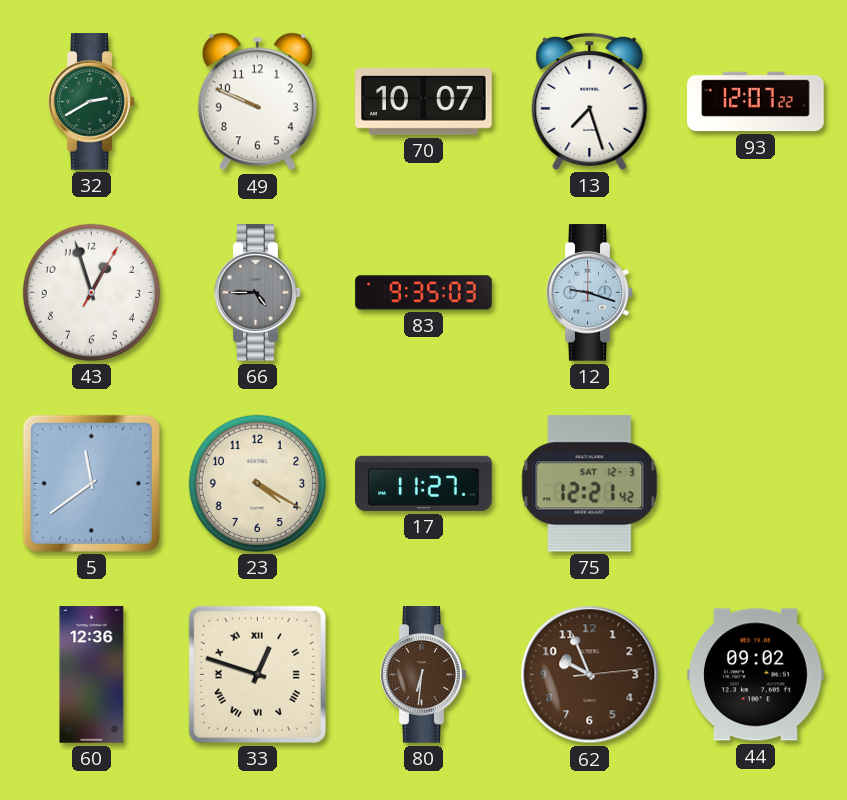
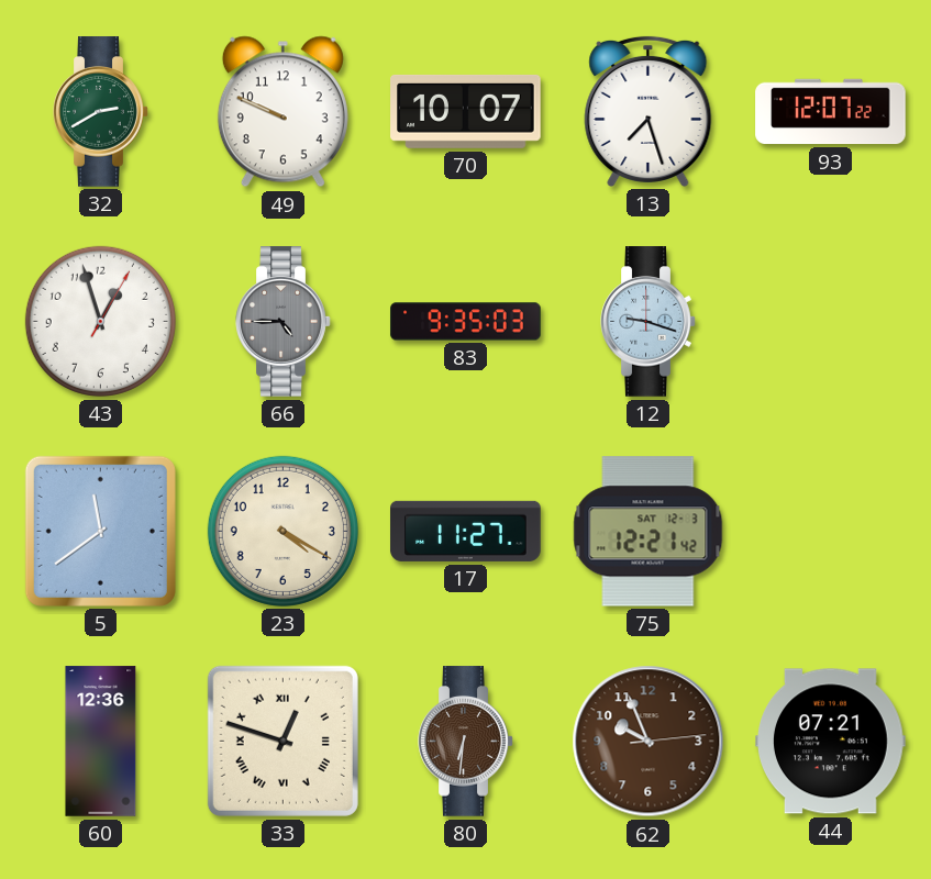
44: 09:02 -> 07:21 (831, 742)
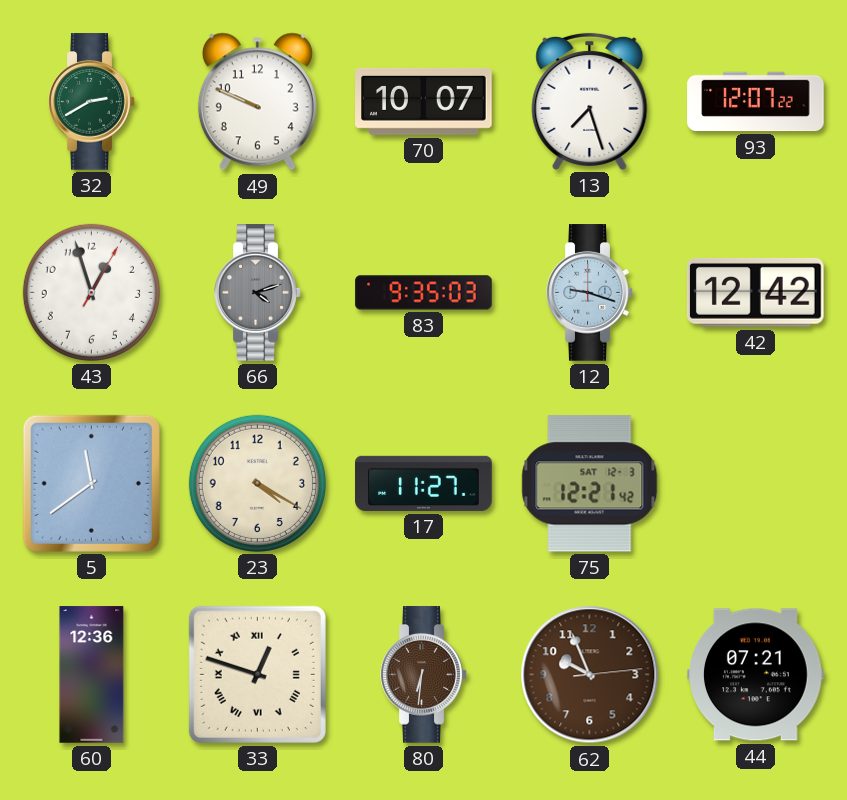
66: 4:45 -> 4:12 (258, 293)
42: none -> 12:42 (755, 292)
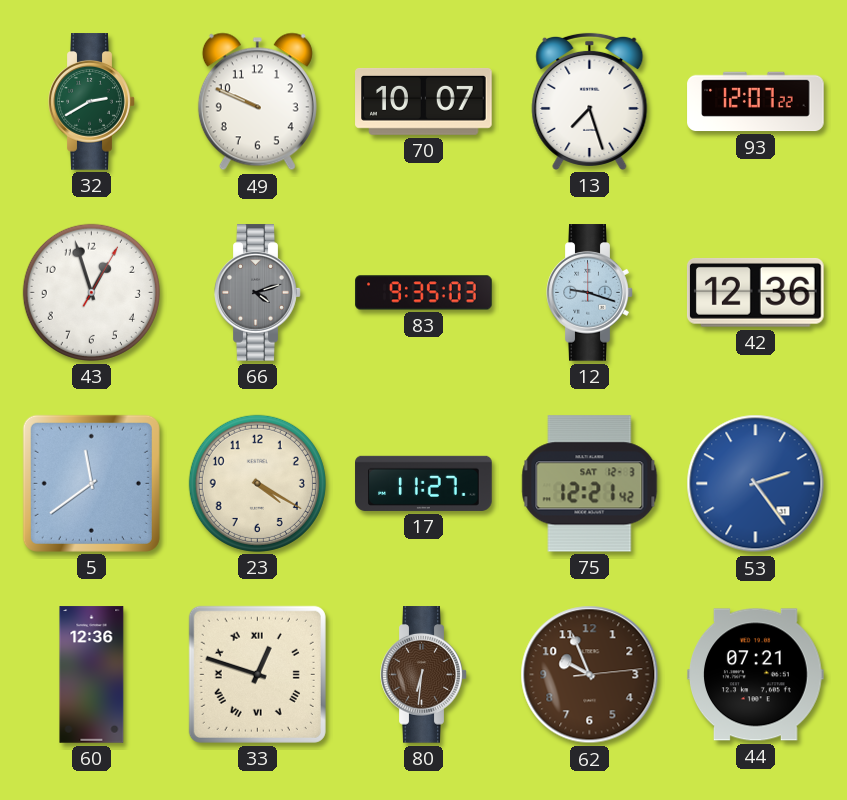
42: 12:42 -> 12:36 (755, 292)
53: none -> 2:24 (756, 484)
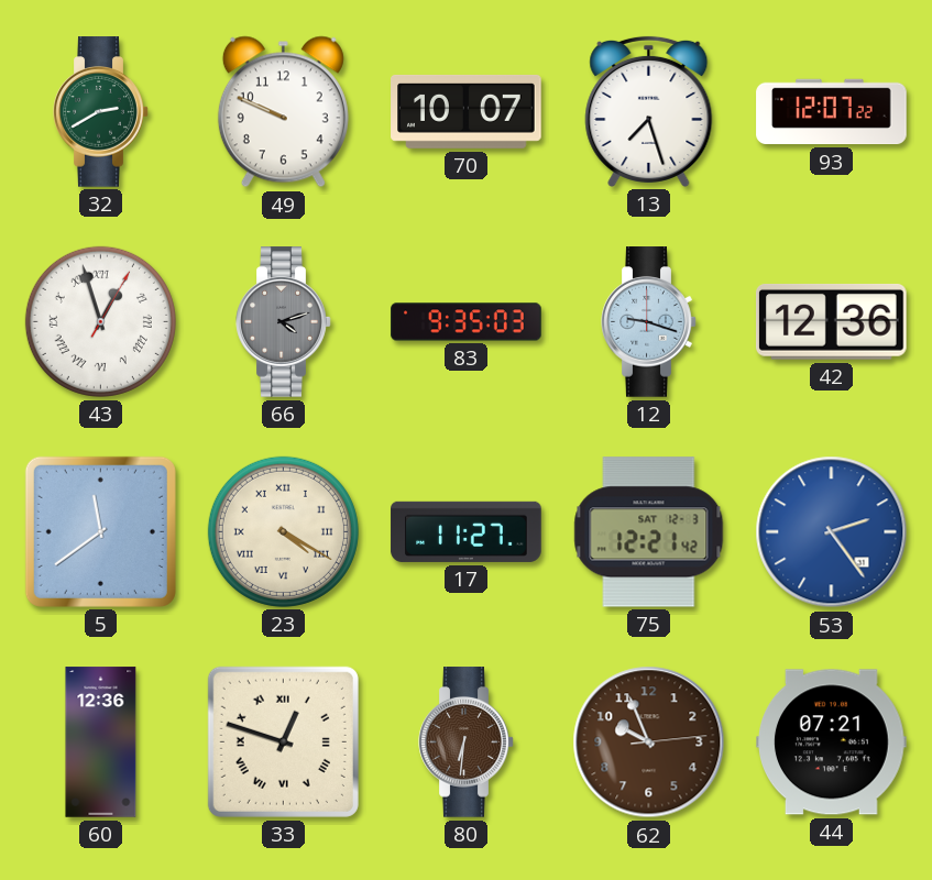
43 numerals: Arabic -> Roman (100, 321)
23 numerals: Arabic -> Roman (283, 531)
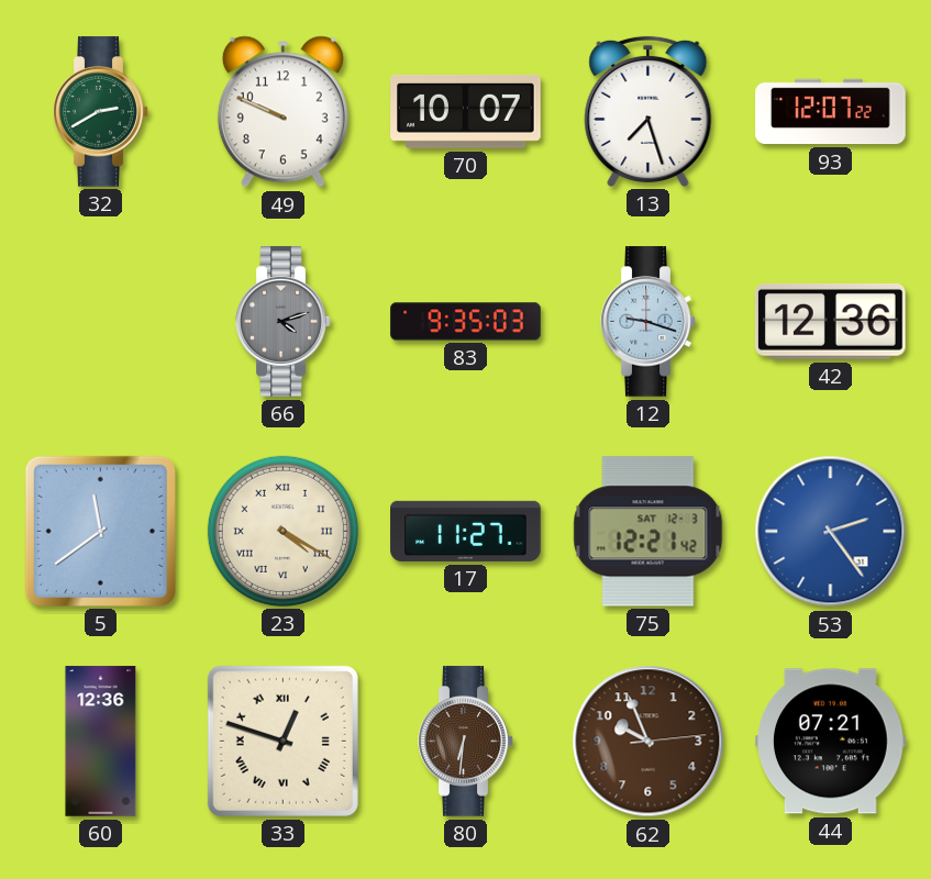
43: 12:57 -> none (100, 321)
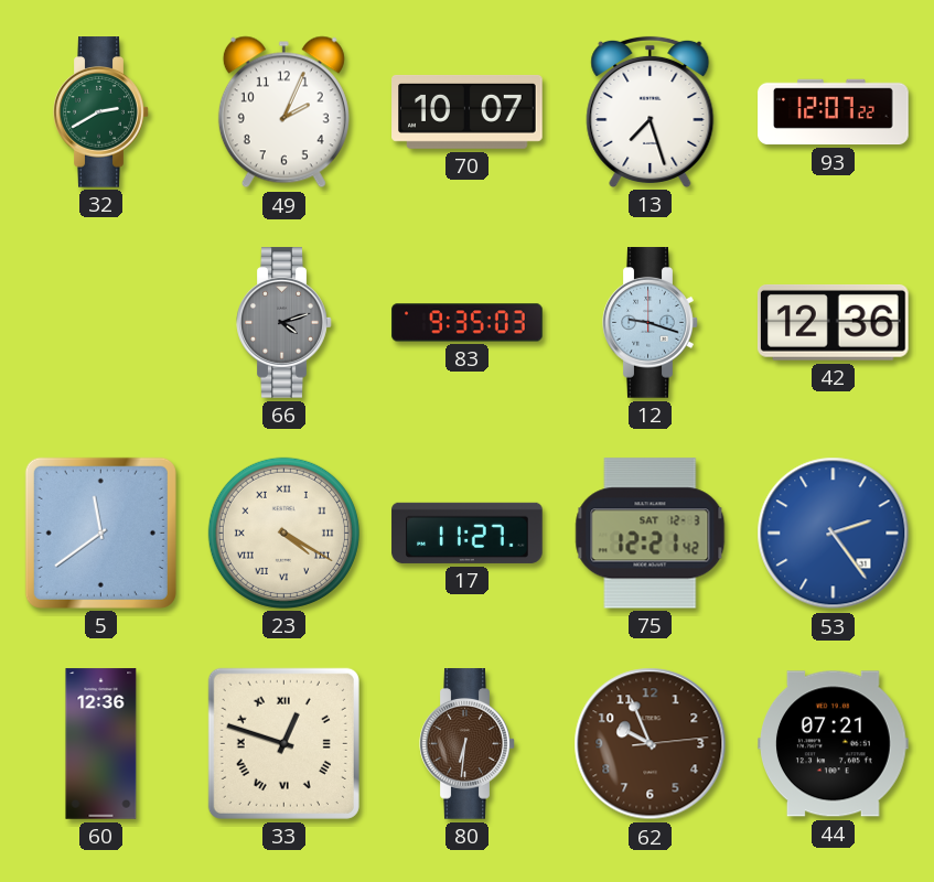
49: 9:49 -> 2:04 (283, 112)
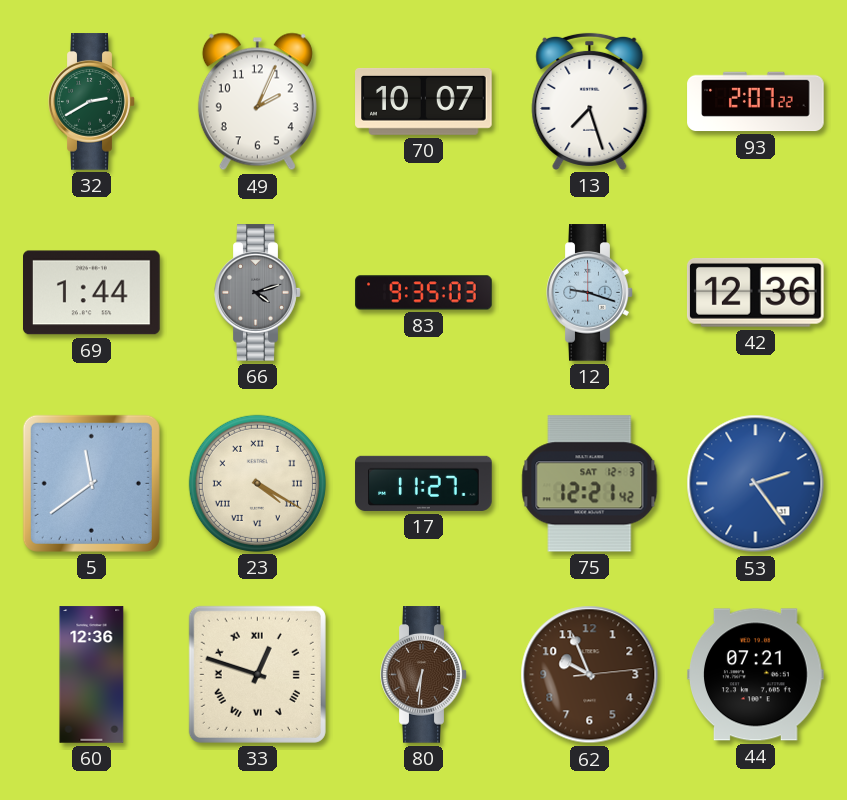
93: 12:07 -> 2:07 (756, 102)
69: none -> 1:44 (92, 293)
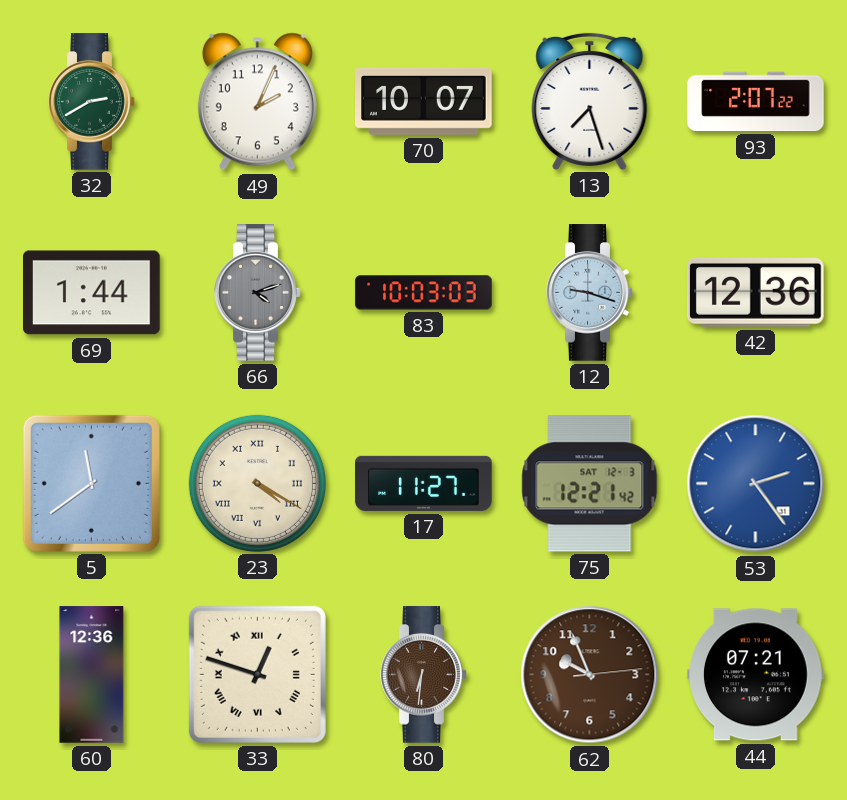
83: 9:35 -> 10:03 (424, 293)
